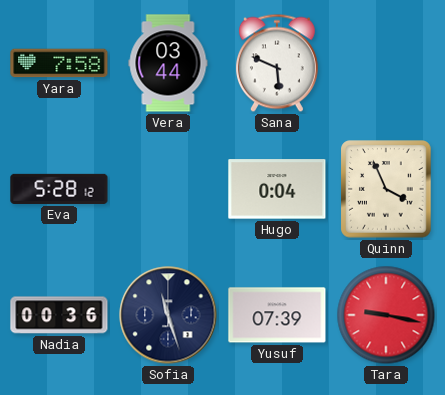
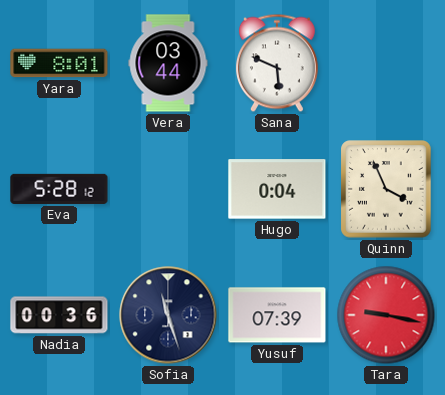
Yara: 7:58 -> 8:01 (59, 63)
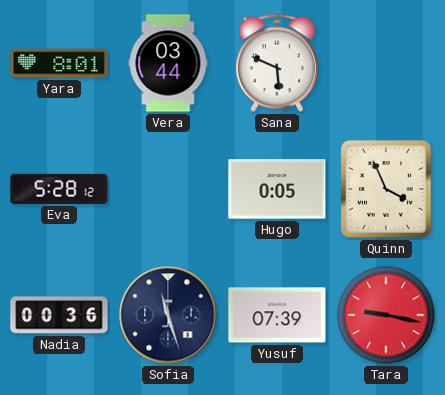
Hugo: 0:04 -> 0:05 (277, 189)
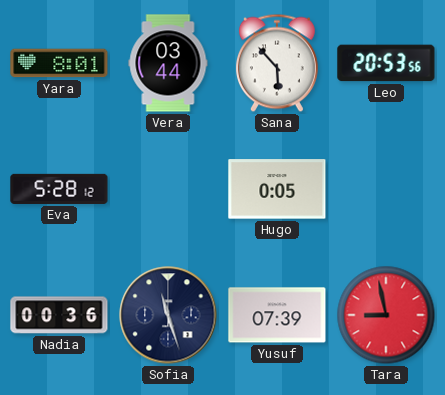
Sana: 5:49 -> 5:53 (277, 63)
Leo: none -> 20:53 (386, 63)
Quinn: 3:56 -> none (386, 189)
Tara: 9:17 -> 8:58 (386, 315)
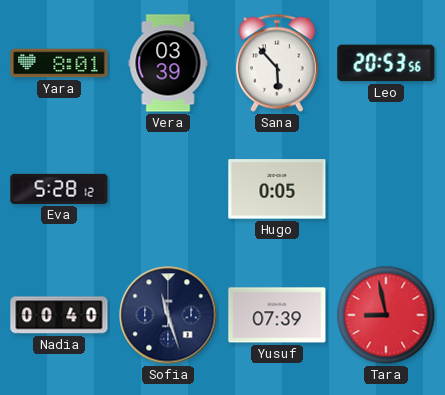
Vera: 03:44 -> 03:39 (168, 63)
Nadia: 00:36 -> 00:40 (59, 315)
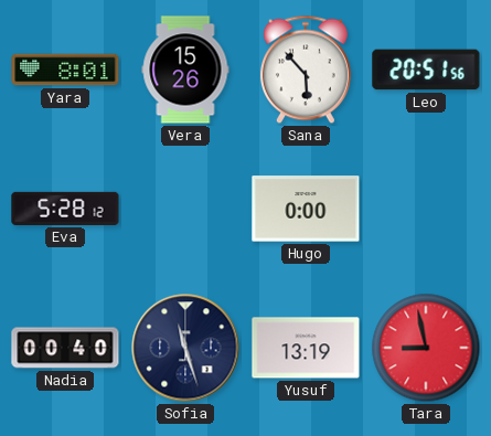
Vera: 03:39 -> 15:26 (185, 70)
Leo: 20:53 -> 20:51 (426, 70)
Hugo: 0:05 -> 0:00 (306, 209)
Yusuf: 07:39 -> 13:19 (306, 348)
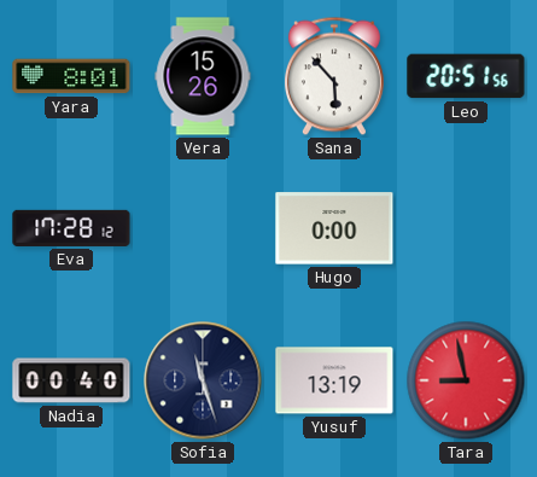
Eva: 5:28 -> 17:28 (71, 228)
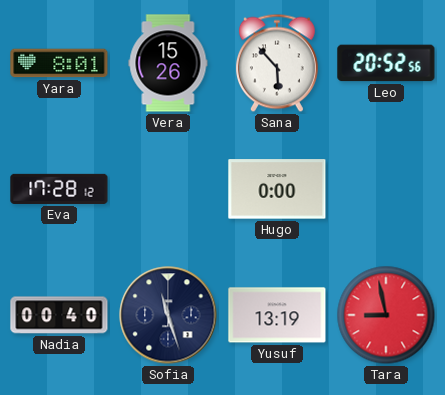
Leo: 20:51 -> 20:52 (386, 63)
